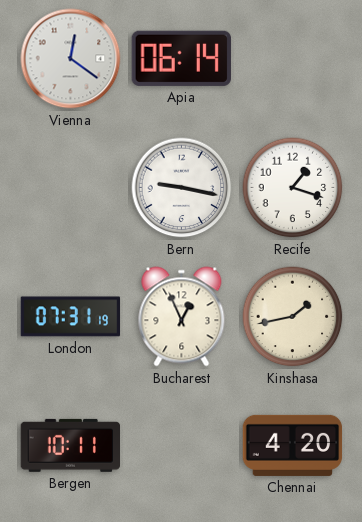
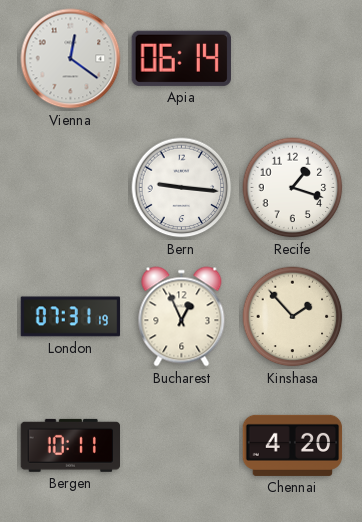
Bern: 9:17 -> 9:16 (182, 188)
Kinshasa: 1:43 -> 1:53 (293, 317)
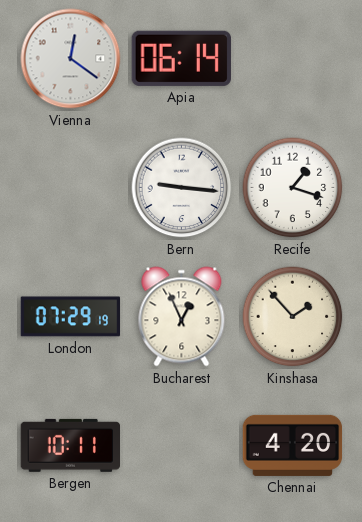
London: 07:31 -> 07:29 (71, 317)
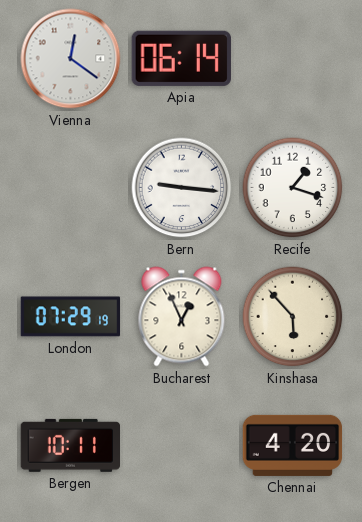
Kinshasa: 1:53 -> 5:53 (293, 317)
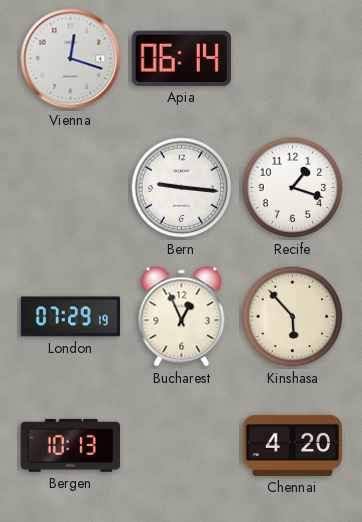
Vienna: 12:21 -> 12:18 (71, 59)
Bergen: 10:11 -> 10:13 (70, 445)
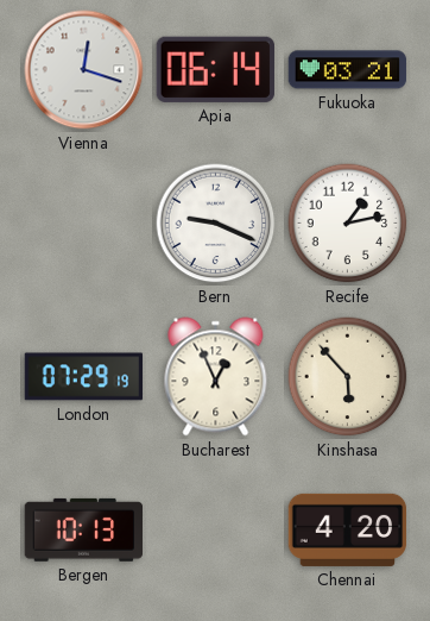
Fukuoka: none -> 03:21 (348, 70)
Bern: 9:16 -> 9:19 (216, 224)
Recife: 1:18 -> 1:13 (348, 224)
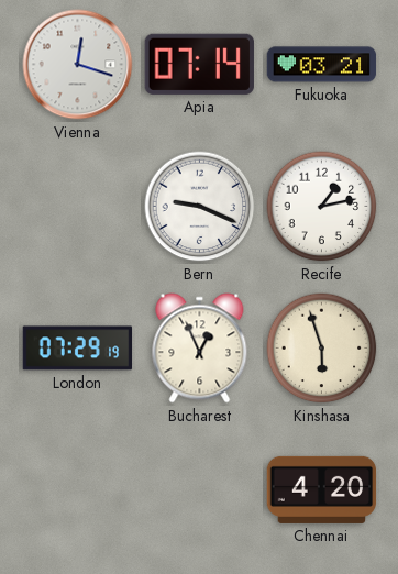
Apia: 06:14 -> 07:14 (199, 64)
Kinshasa: 5:53 -> 5:57 (322, 349)
Bergen: 10:13 -> none (83, 529)
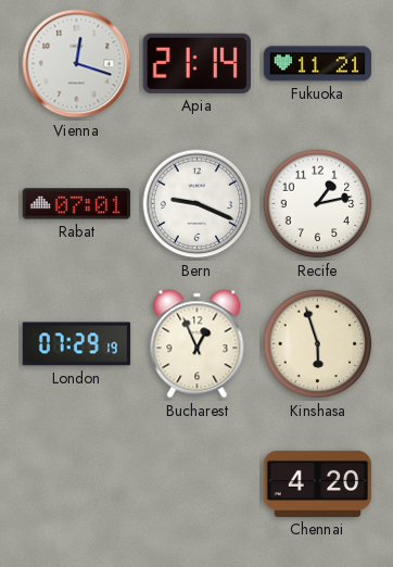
Apia: 07:14 -> 21:14 (196, 63)
Fukuoka: 03:21 -> 11:21 (318, 64)
Rabat: none -> 07:01 (77, 204)
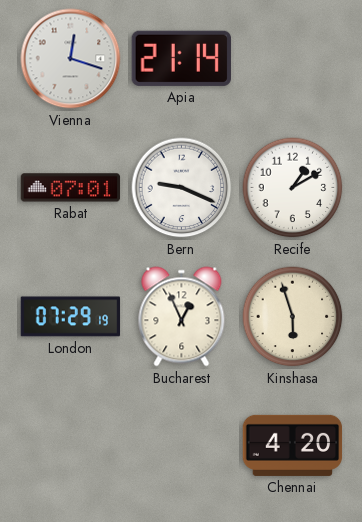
Fukuoka: 11:21 -> none (318, 64)
Recife: 1:13 -> 1:10 (293, 188)
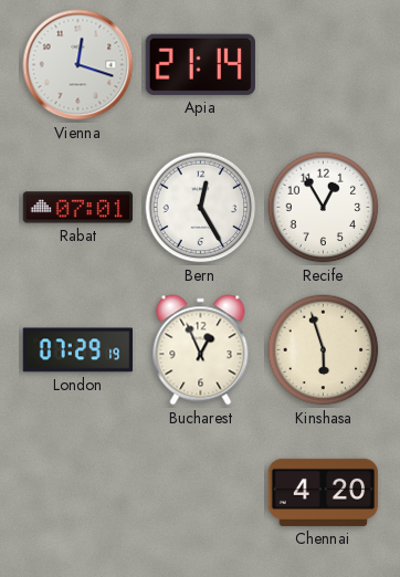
Bern: 9:19 -> 12:25 (201, 208)
Recife: 1:10 -> 12:55 (324, 208)
